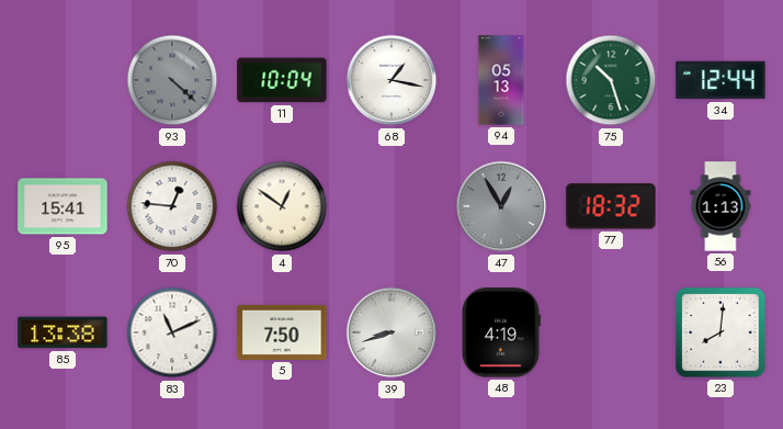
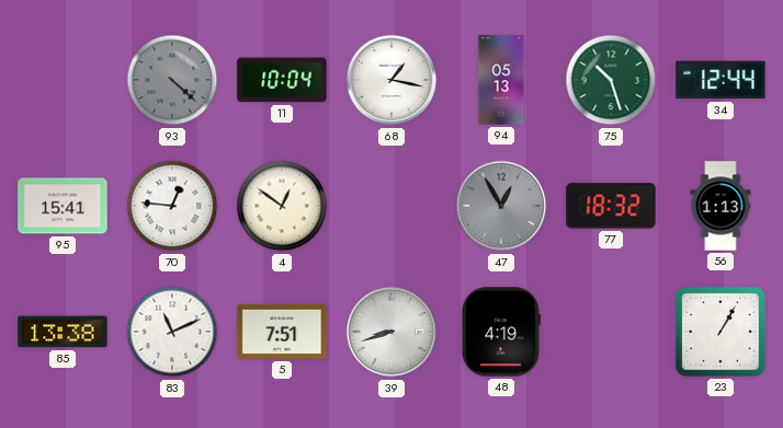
5: 7:50 -> 7:51 (282, 332)
23: 8:01 -> 1:05 (720, 332)
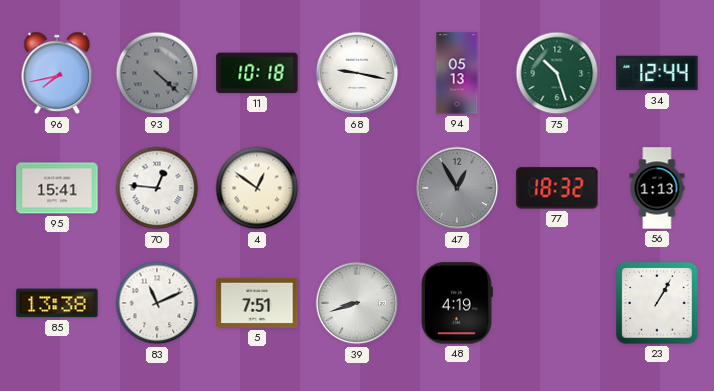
96: none -> 7:43 (57, 73)
11: 10:04 -> 10:18 (257, 73)
68: 1:17 -> 9:17 (357, 73)
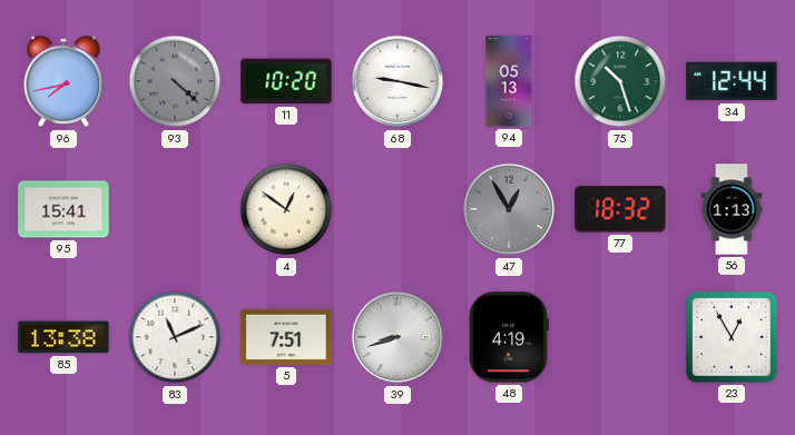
11: 10:18 -> 10:20 (286, 81)
70: 12:46 -> none (157, 188)
23: 1:05 -> 12:55 (732, 337)
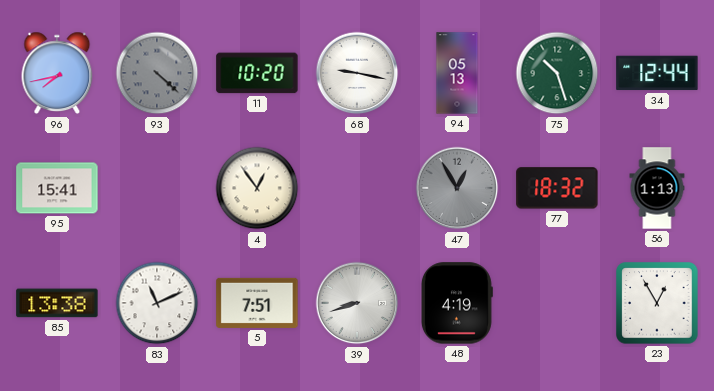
4: 12:51 -> 12:54 (257, 188)
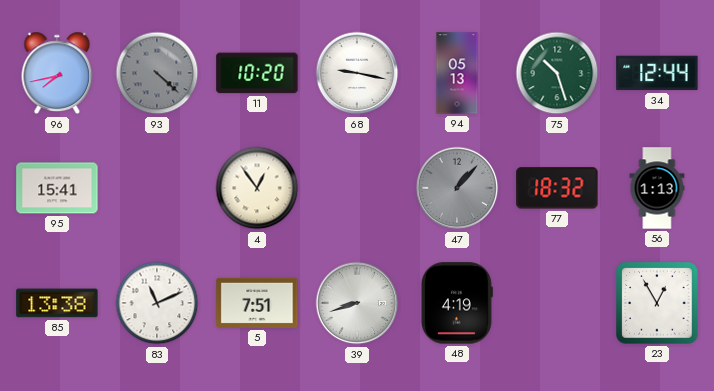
47: 12:55 -> 1:07 (457, 188)
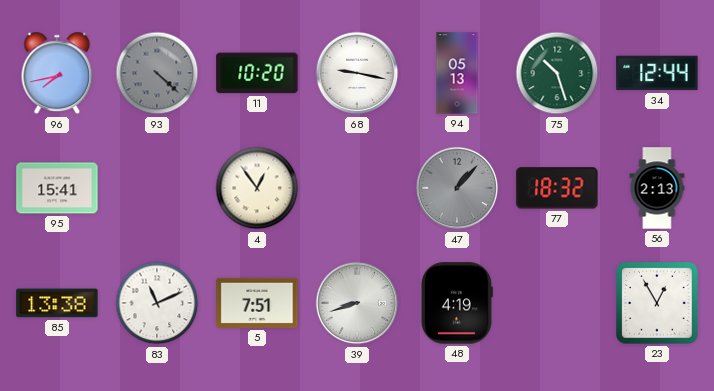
56: 1:13 -> 2:13 (657, 188)
